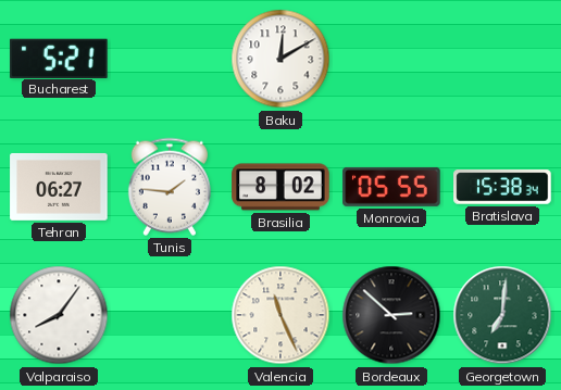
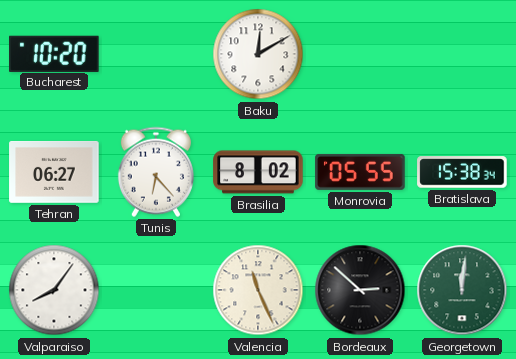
Bucharest: 5:21 -> 10:20 (54, 53)
Tunis: 1:46 -> 6:23 (156, 172)
Georgetown: 7:01 -> 12:01 (462, 290)
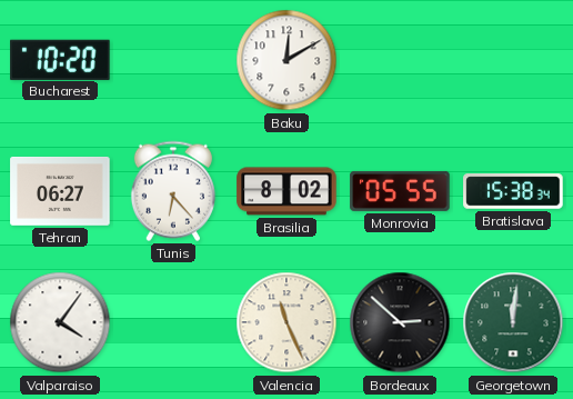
Valparaiso: 8:06 -> 4:06 (60, 322)
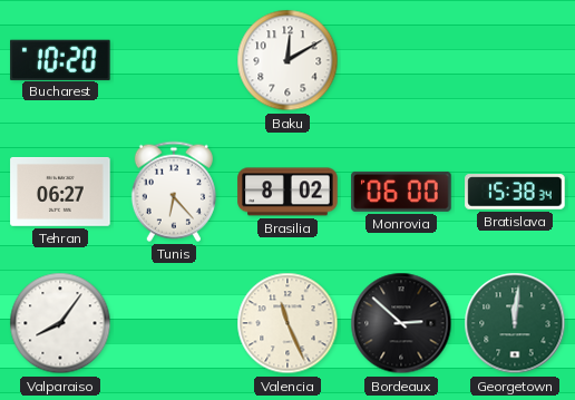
Monrovia: 05:55 -> 06:00 (401, 192)
Valparaiso: 4:06 -> 8:06 (60, 323)
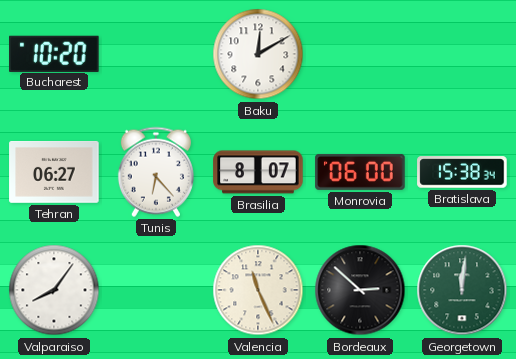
Brasilia: 8:02 -> 8:07 (258, 172)
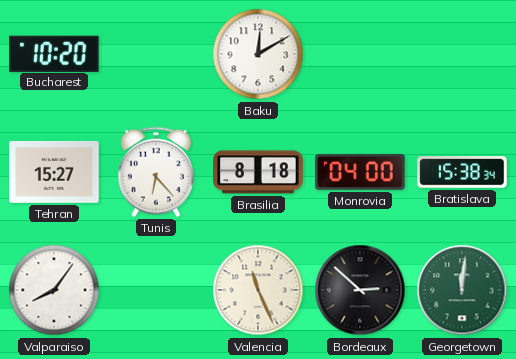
Tehran: 06:27 -> 15:27 (54, 172)
Brasilia: 8:07 -> 8:18 (258, 172)
Monrovia: 06:00 -> 04:00 (360, 172)
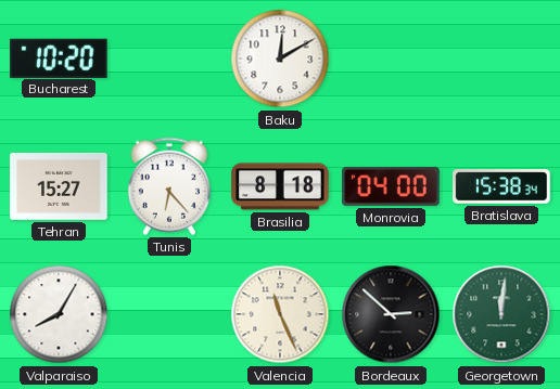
Valparaiso: 8:06 -> 8:05 (59, 314)
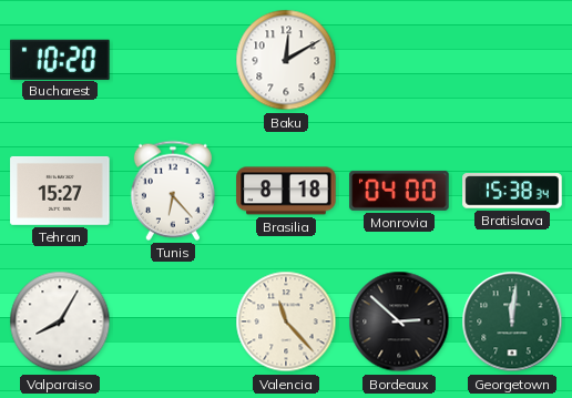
Valencia: 11:26 -> 11:23 (286, 322)
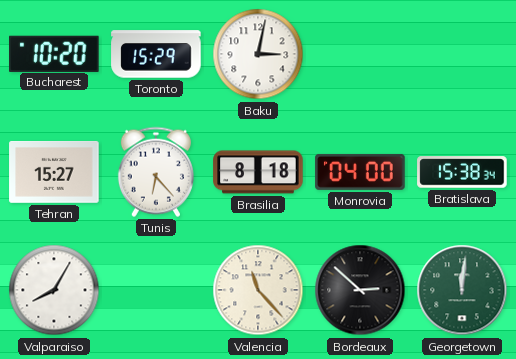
Toronto: none -> 15:29 (156, 54)
Baku: 12:10 -> 3:02 (258, 54)
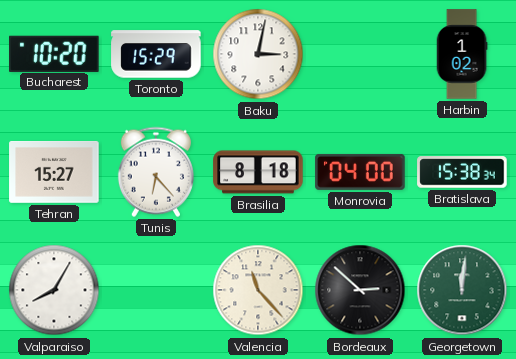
Harbin: none -> 1:02 (462, 54)
